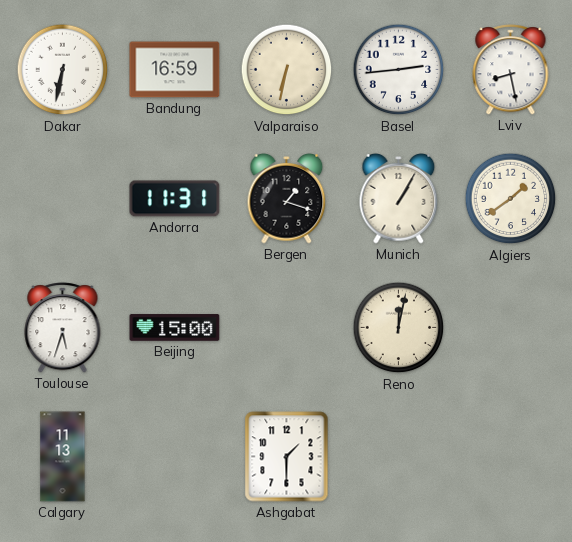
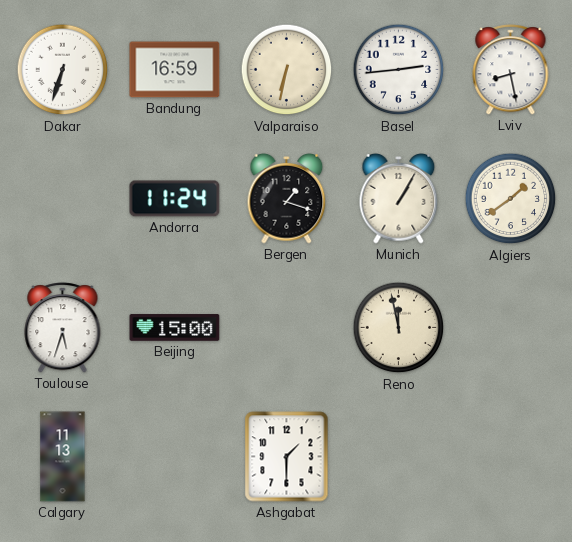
Dakar: 6:32 -> 6:33 (63, 70)
Andorra: 11:31 -> 11:24 (175, 199)
Reno: 12:02 -> 11:58 (399, 328)
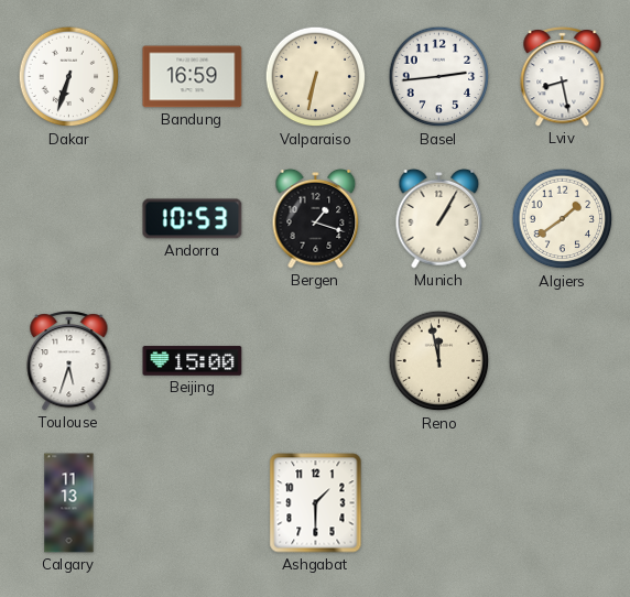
Andorra: 11:24 -> 10:53 (193, 219)
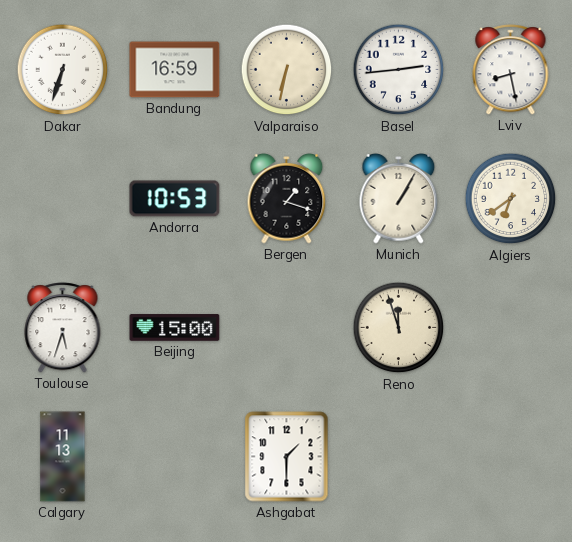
Algiers: 1:39 -> 6:39 (511, 199)
Reno: 11:58 -> 11:57 (399, 328)
